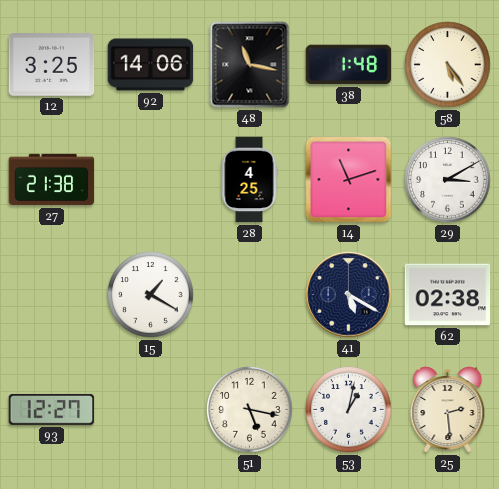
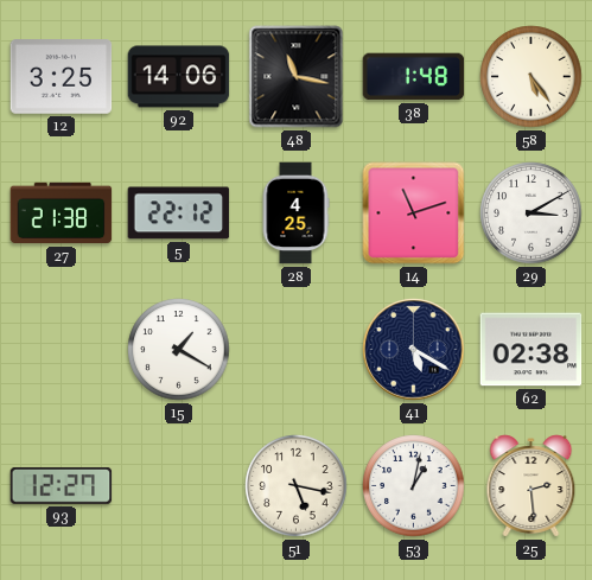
5: none -> 22:12 (179, 213)
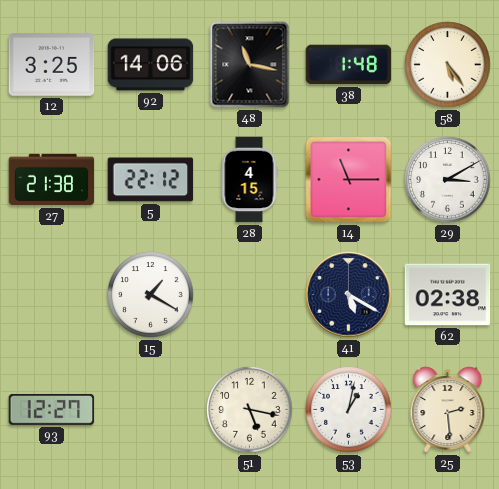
28: 4:25 -> 4:15 (249, 180)
14: 11:12 -> 11:15 (349, 180)
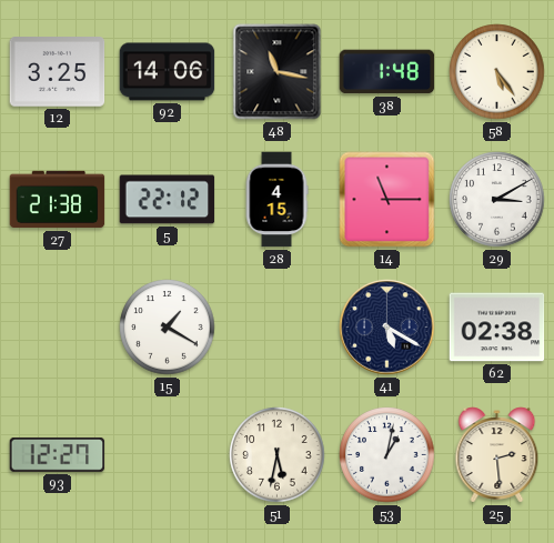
51: 5:17 -> 5:32 (278, 455)
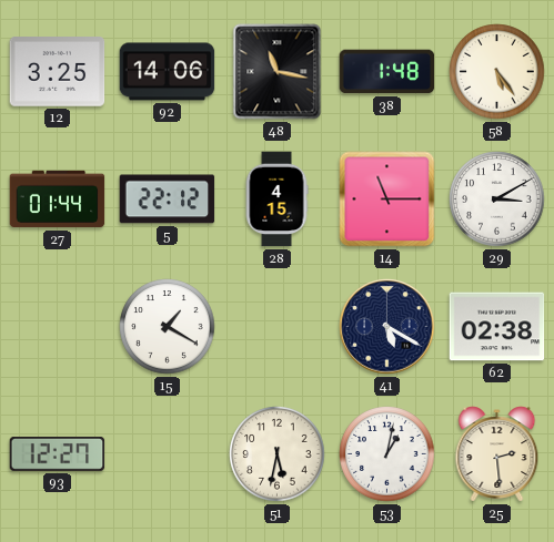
27: 21:38 -> 01:44 (58, 200)
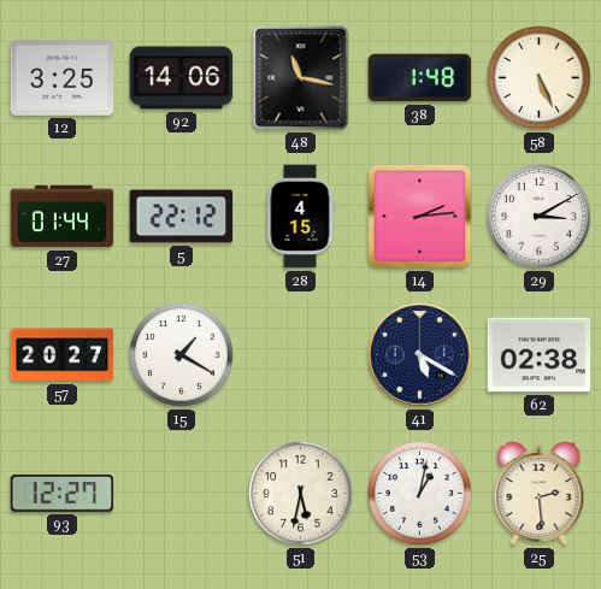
58: 5:24 -> 5:26 (540, 78)
14: 11:15 -> 2:14 (420, 217)
57: none -> 20:27 (63, 355)
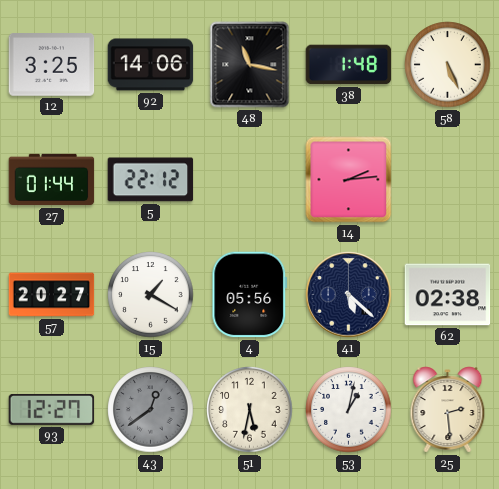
28: 4:15 -> none (300, 217)
29: 3:10 -> none (540, 217)
4: none -> 05:56 (250, 295)
41: 5:20 -> 5:22 (349, 295)
43: none -> 12:39 (151, 410)
